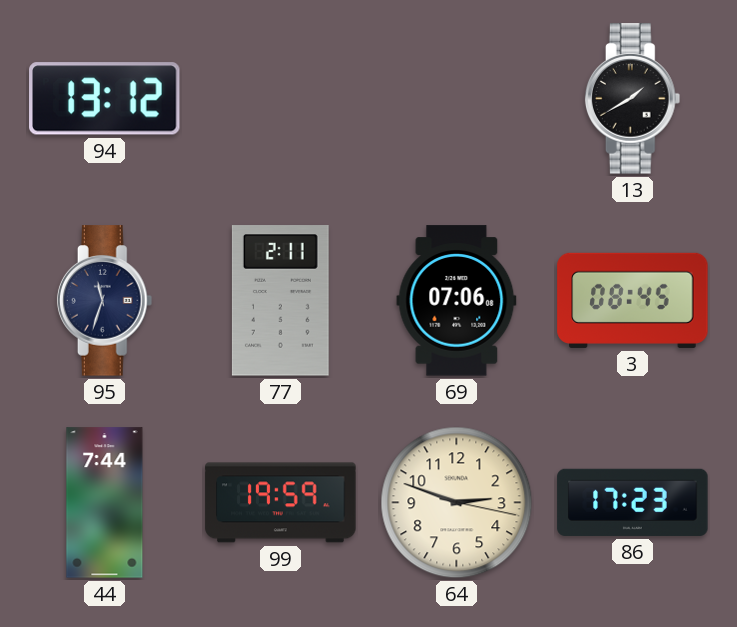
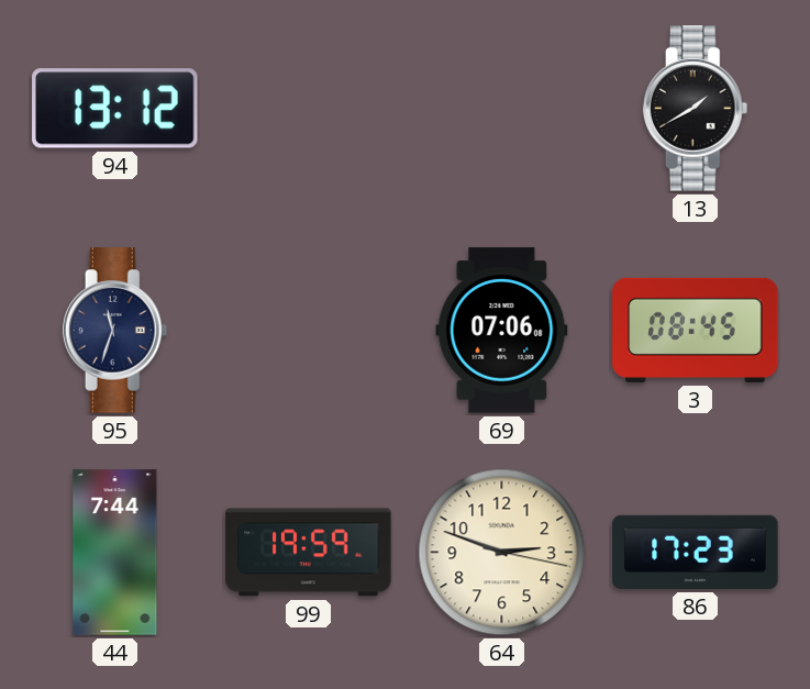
77: 2:11 -> none (280, 301)
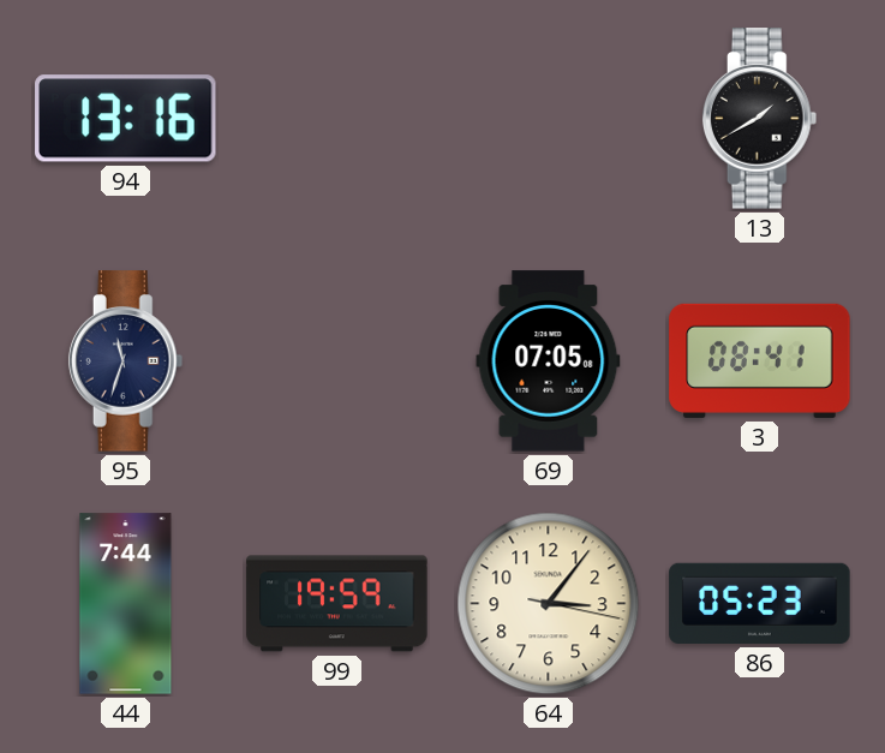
94: 13:12 -> 13:16 (126, 119)
69: 07:06 -> 07:05 (549, 361)
3: 08:45 -> 08:41 (760, 360)
64: 2:48 -> 3:06 (549, 604)
86: 17:23 -> 05:23 (760, 603)
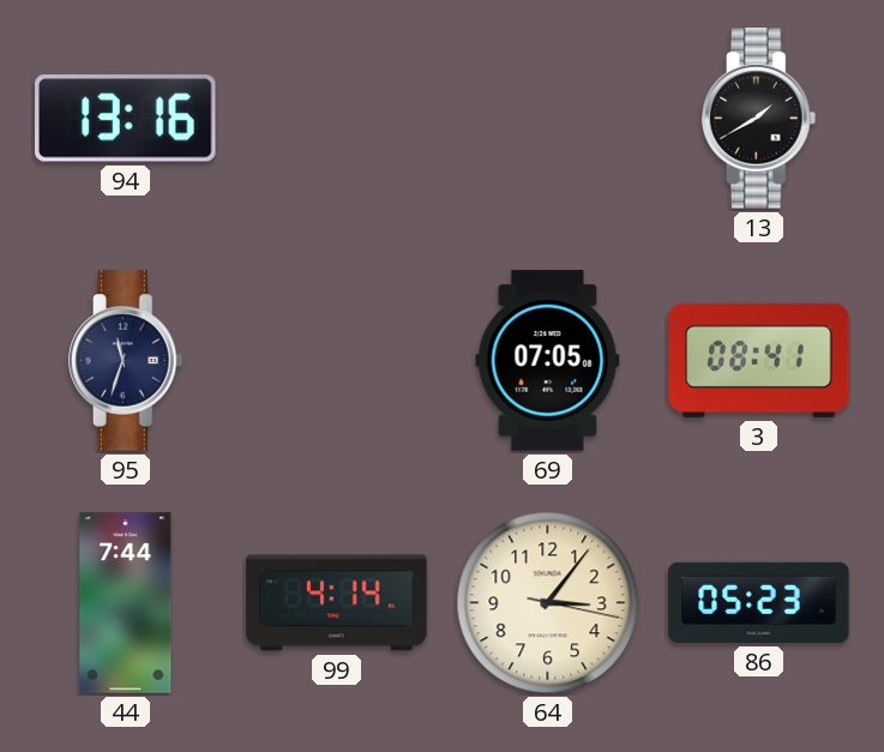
99: 19:59 -> 4:14 (337, 603)
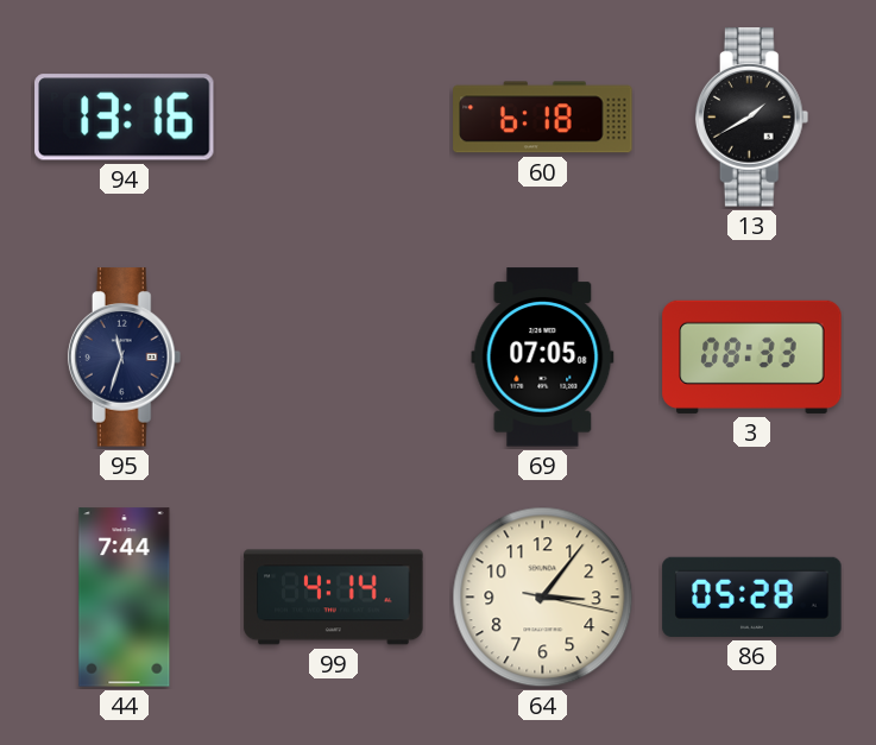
60: none -> 6:18 (543, 118)
3: 08:41 -> 08:33 (752, 356)
86: 05:23 -> 05:28 (752, 596)
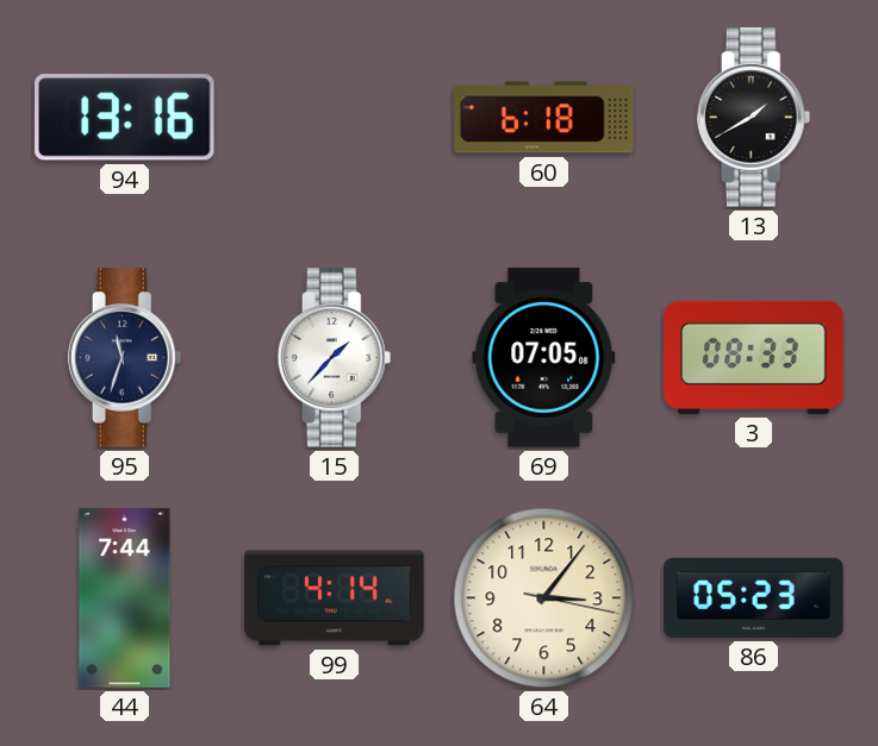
15: none -> 1:37 (335, 358)
86: 05:28 -> 05:23 (754, 597)
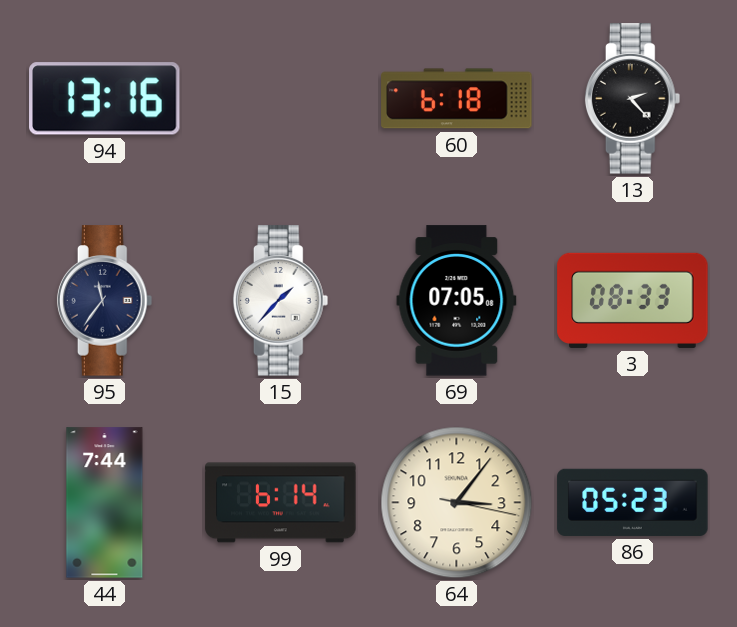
13: 1:40 -> 2:23 (633, 99)
95: 11:33 -> 11:36 (105, 301)
99: 4:14 -> 6:14 (281, 503)
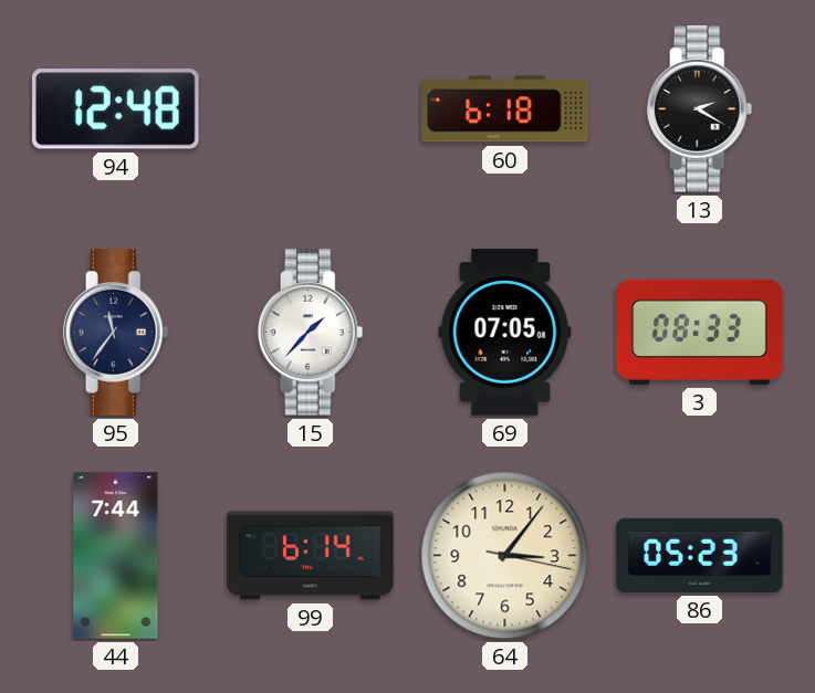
94: 13:16 -> 12:48 (116, 109)
13: 2:23 -> 2:20 (700, 109)
